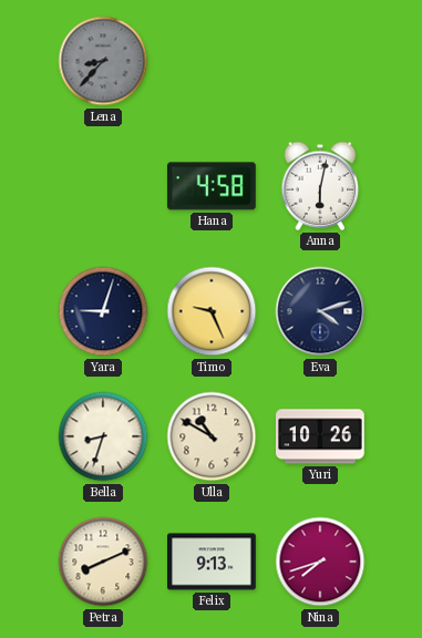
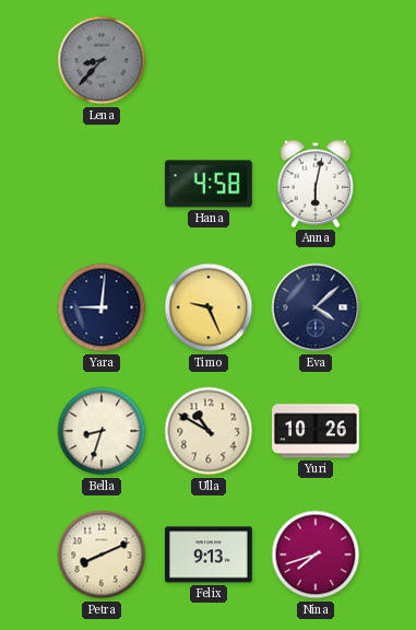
Yara: 9:03 -> 9:01 (102, 307)
Eva: 4:12 -> 4:08 (316, 307)
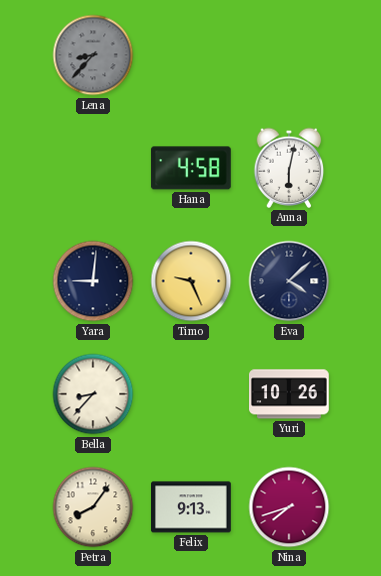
Bella: 8:33 -> 8:37 (93, 394)
Ulla: 10:50 -> none (209, 431)
Petra: 8:11 -> 8:06 (93, 507)
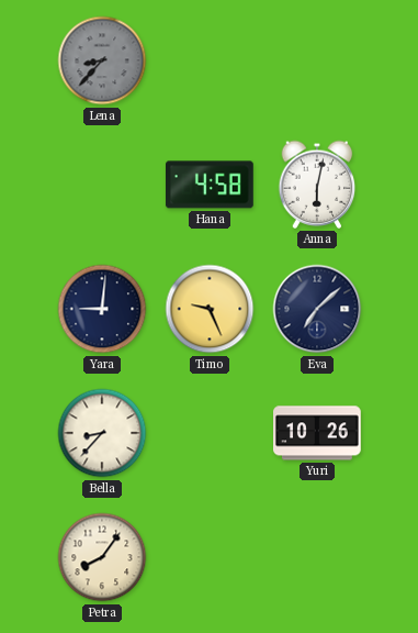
Eva: 4:08 -> 7:08 (317, 309)
Felix: 9:13 -> none (192, 507)
Nina: 7:42 -> none (289, 507)
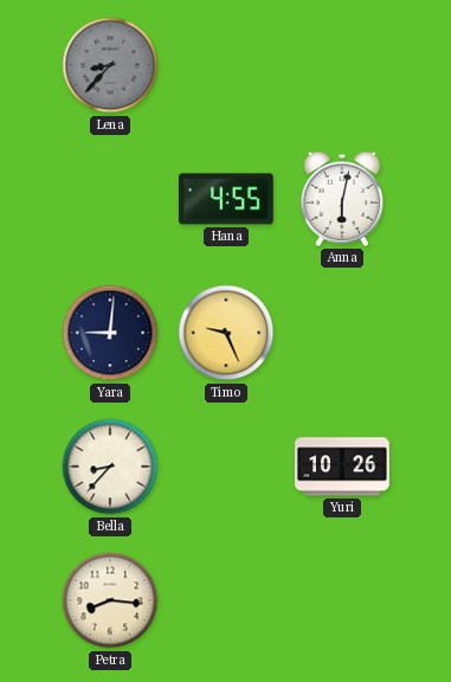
Hana: 4:58 -> 4:55 (226, 199)
Eva: 7:08 -> none (317, 309)
Petra: 8:06 -> 8:16 (110, 600)
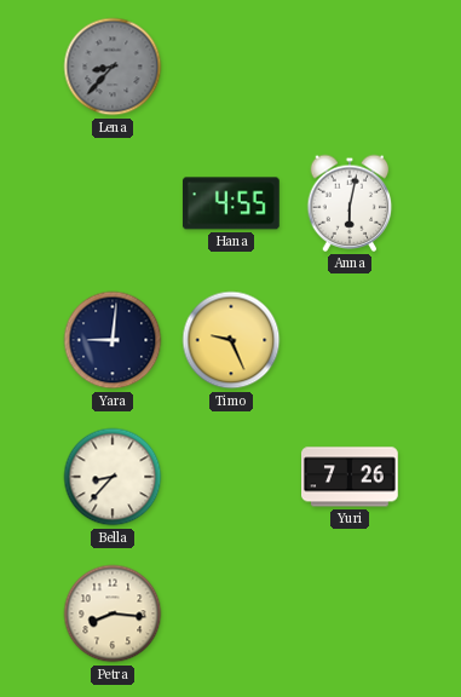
Yuri: 10:26 -> 7:26 (351, 477)
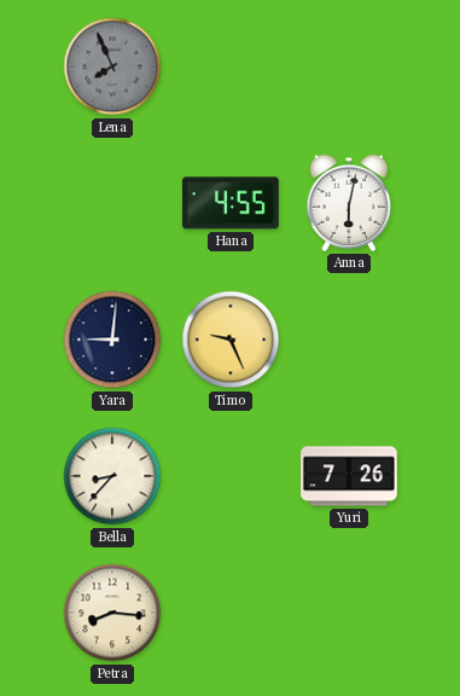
Lena: 8:37 -> 7:56 (112, 66)
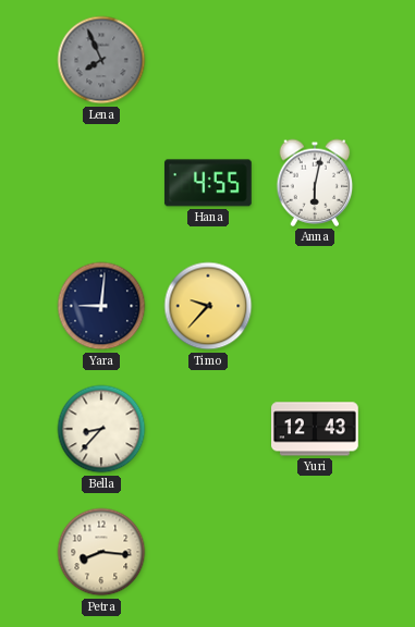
Timo: 9:26 -> 9:37 (208, 306)
Yuri: 7:26 -> 12:43 (316, 429)
